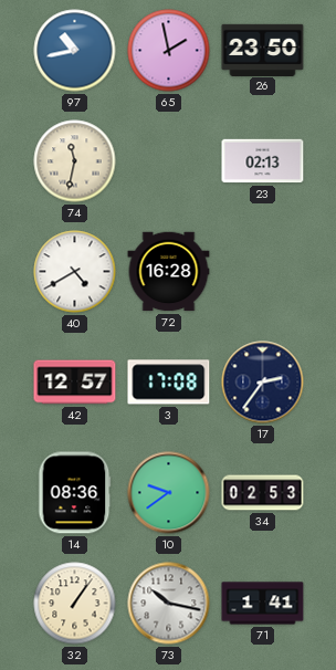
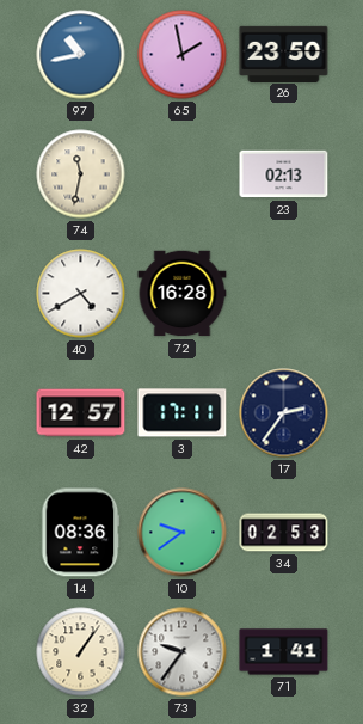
3: 17:08 -> 17:11 (183, 413)
73: 10:17 -> 9:36 (183, 652)
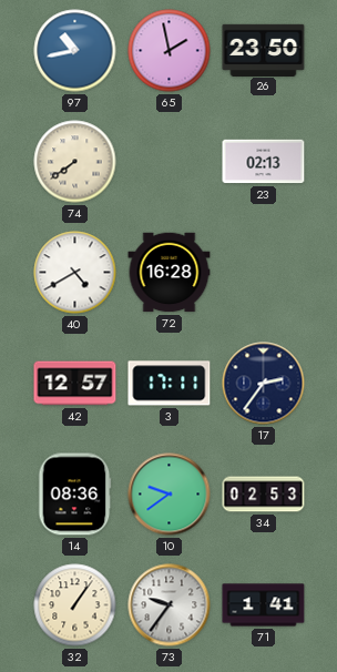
74: 11:32 -> 7:39 (75, 162)
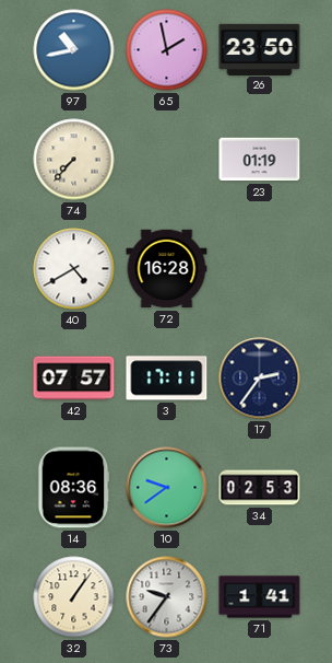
74: 7:39 -> 7:37 (74, 160)
23: 02:13 -> 01:19 (260, 160)
42: 12:57 -> 07:57 (74, 379)
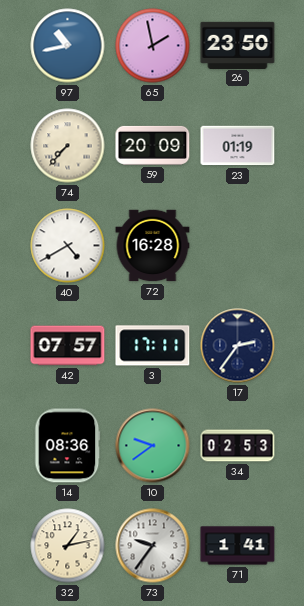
59: none -> 20:09 (153, 145)
32: 1:06 -> 1:13 (68, 546)
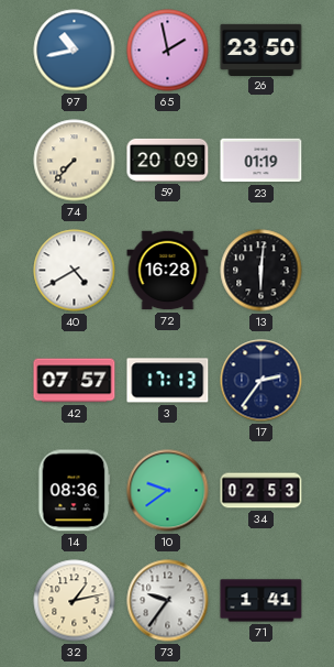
13: none -> 6:01 (261, 271)
3: 17:11 -> 17:13 (168, 381)
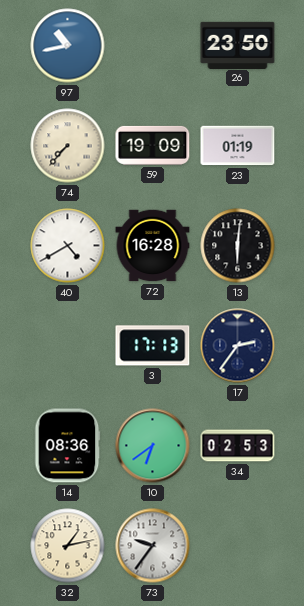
65: 1:58 -> none (168, 51)
59: 20:09 -> 19:09 (153, 145)
42: 07:57 -> none (75, 381)
10: 9:39 -> 6:39 (153, 446)
71: 1:41 -> none (261, 601)
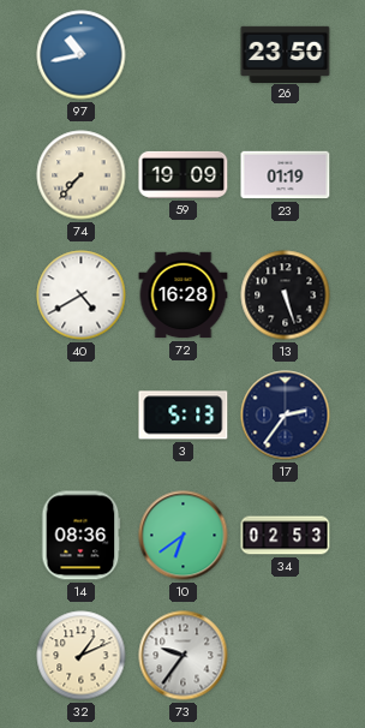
13: 6:01 -> 5:27 (286, 296)
3: 17:13 -> 5:13 (184, 416)
32: 1:13 -> 1:11 (82, 656)
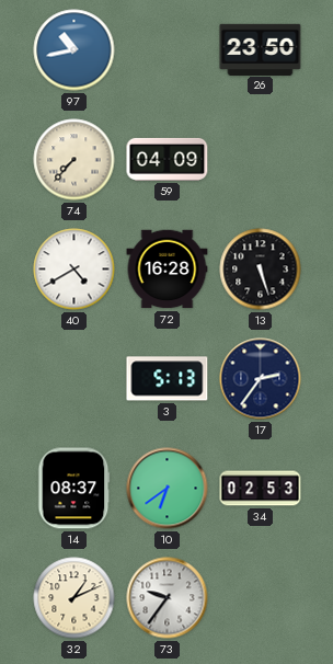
59: 19:09 -> 04:09 (168, 159)
23: 01:19 -> none (286, 175)
14: 08:36 -> 08:37 (73, 489)
